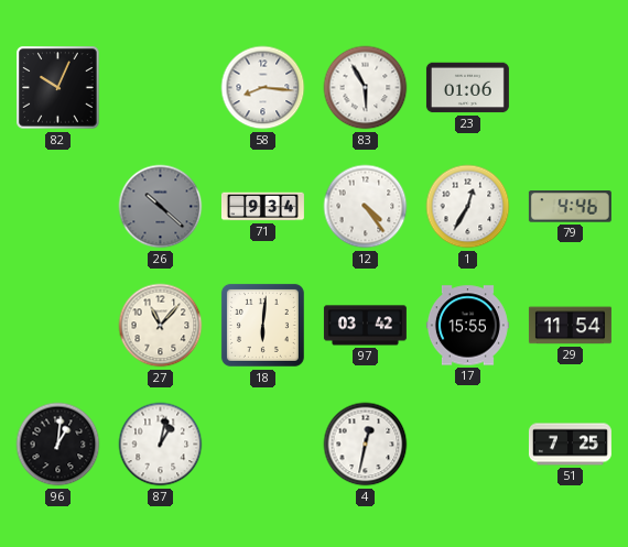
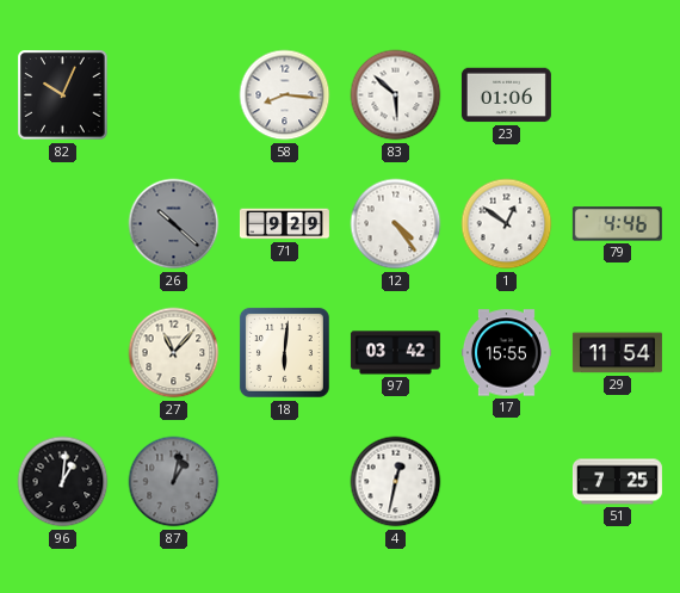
83: 5:55 -> 5:52 (396, 95)
71: 9:34 -> 9:29 (284, 224)
1: 12:35 -> 12:51 (507, 224)
87 dial: white -> grey (174, 482)
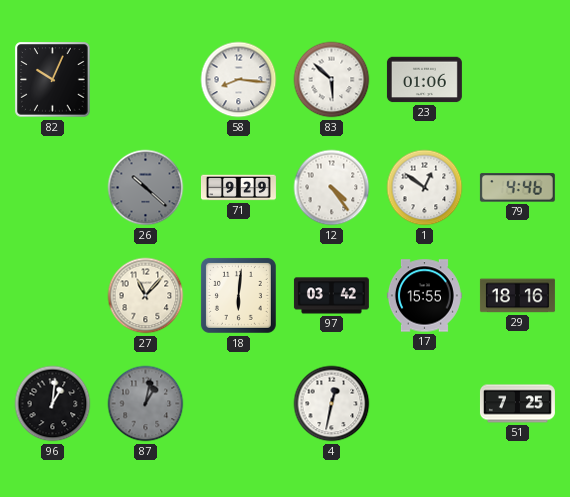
29: 11:54 -> 18:16 (517, 296)
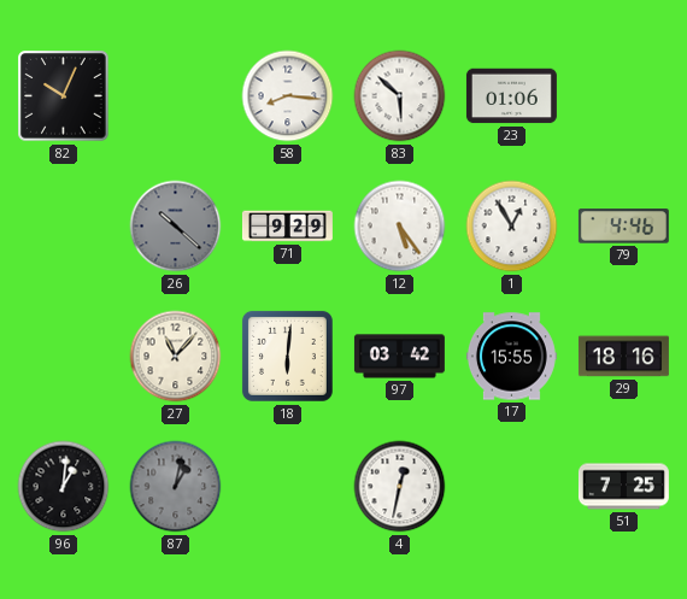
12: 4:24 -> 5:24 (400, 227)
1: 12:51 -> 12:55 (512, 227)
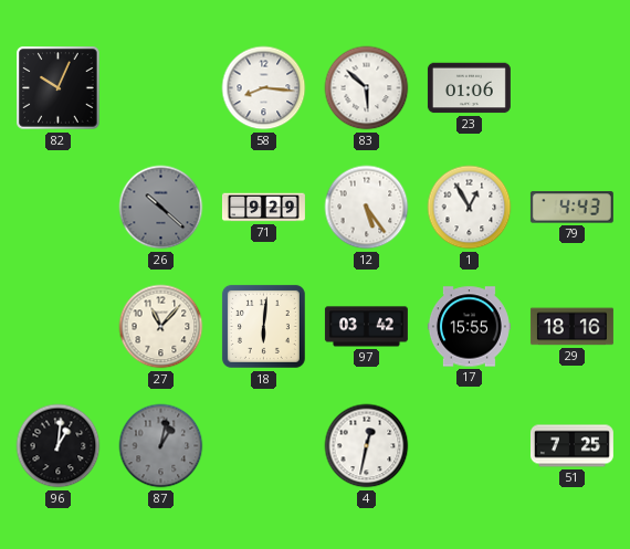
79: 4:46 -> 4:43 (571, 208)
